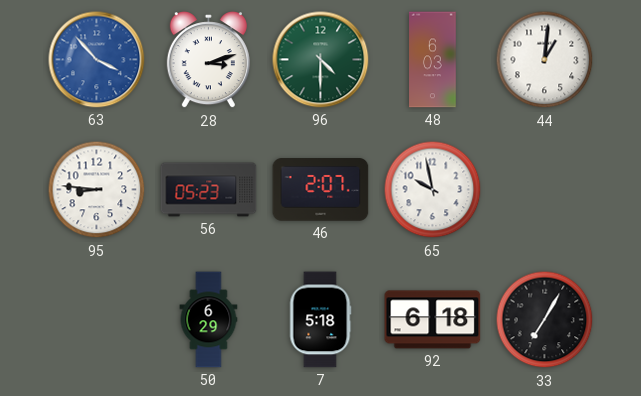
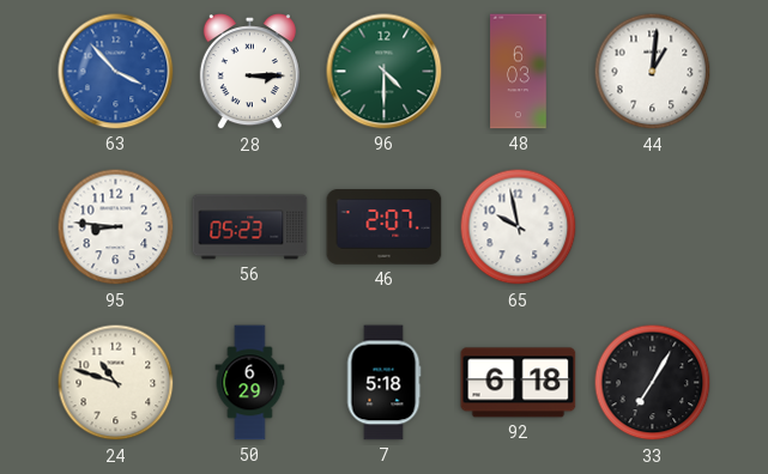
28: 3:12 -> 3:15 (249, 72)
24: none -> 10:48 (116, 383)
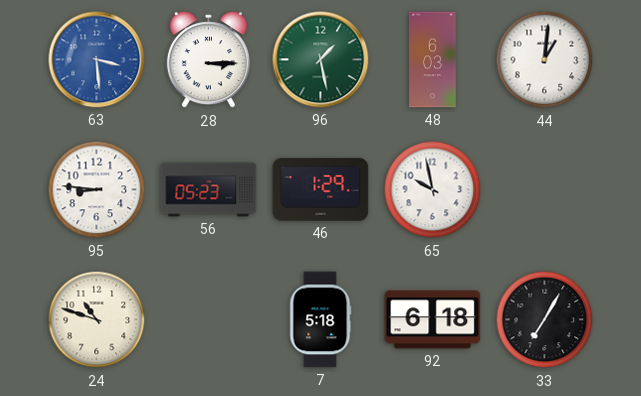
63: 3:53 -> 3:29 (97, 60)
96: 4:30 -> 1:28 (321, 60)
46: 2:07 -> 1:29 (321, 190)
50: 6:29 -> none (250, 383)
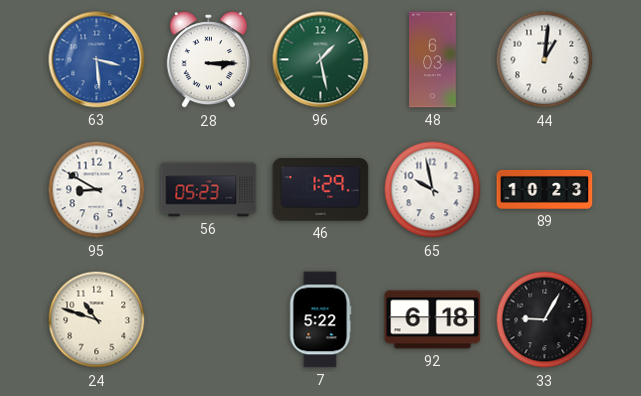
95: 8:46 -> 8:50 (97, 190)
89: none -> 10:23 (545, 189)
7: 5:18 -> 5:22 (320, 320)
33: 7:05 -> 9:05 (545, 320)
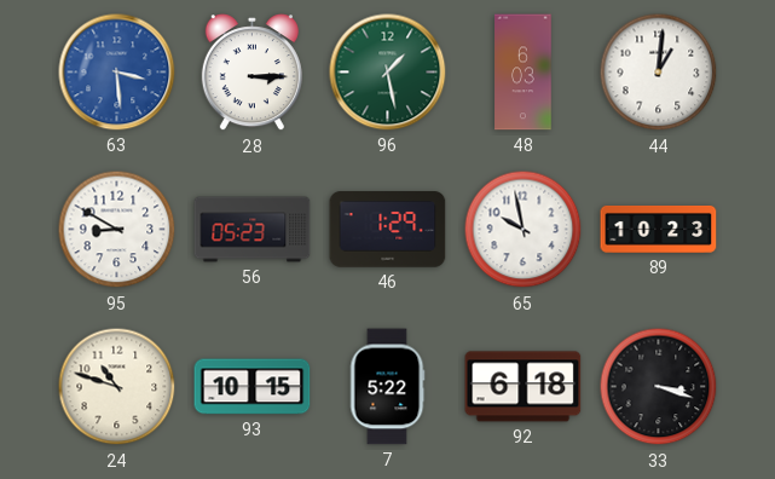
93: none -> 10:15 (253, 387)
33: 9:05 -> 3:18 (659, 387)
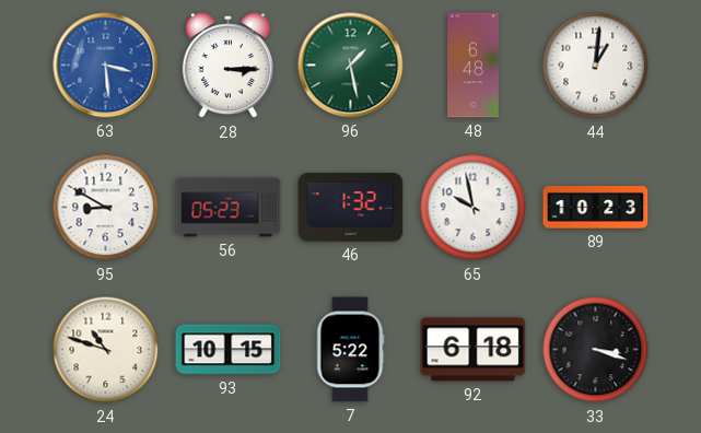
48: 6:03 -> 6:48 (474, 66)
46: 1:29 -> 1:32 (351, 208)
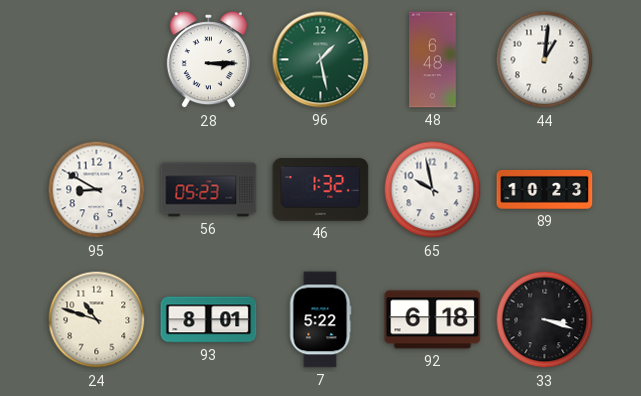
63: 3:29 -> none (106, 66)
93: 10:15 -> 8:01 (209, 320)
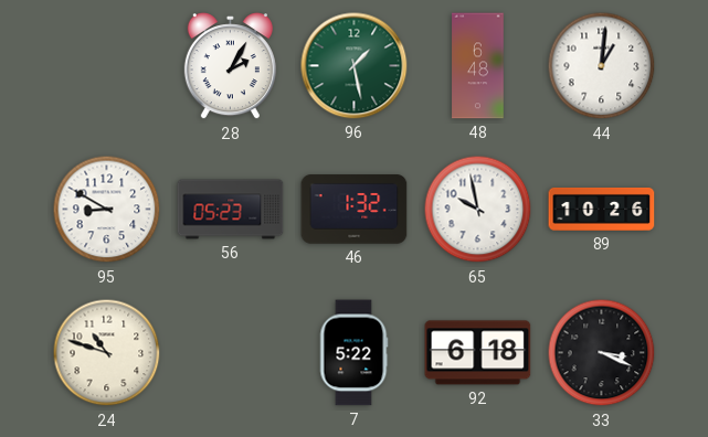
28: 3:15 -> 2:05 (230, 66)
89: 10:23 -> 10:26 (602, 209)
93: 8:01 -> none (209, 320)
33: 3:18 -> 3:19 (602, 353)
